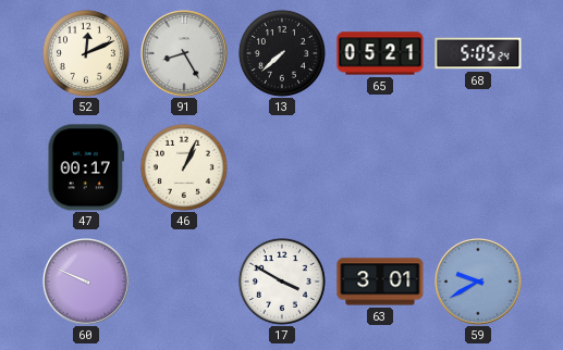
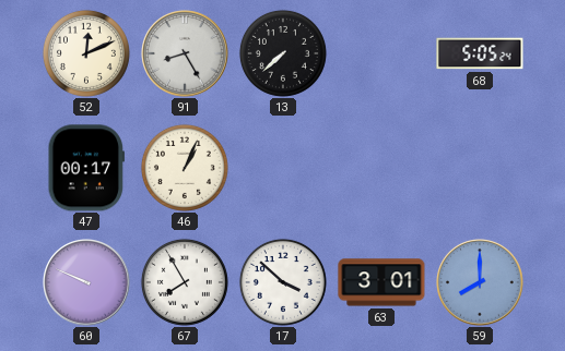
65: 05:21 -> none (380, 53)
67: none -> 7:55 (185, 282)
17: 3:50 -> 3:52 (283, 282)
59: 9:40 -> 8:00 (480, 282)
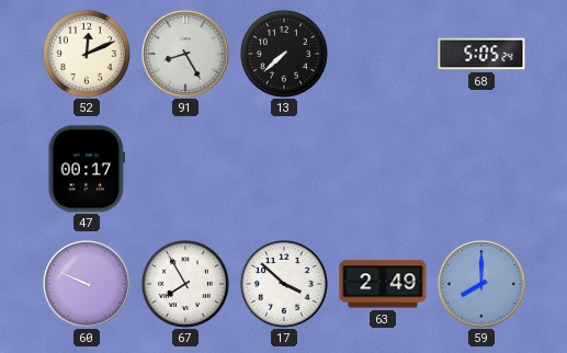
46: 1:04 -> none (185, 168)
63: 3:01 -> 2:49 (383, 284)
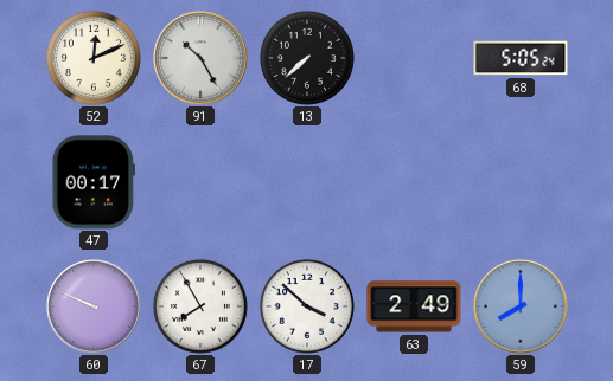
91: 8:25 -> 10:25 (200, 58)
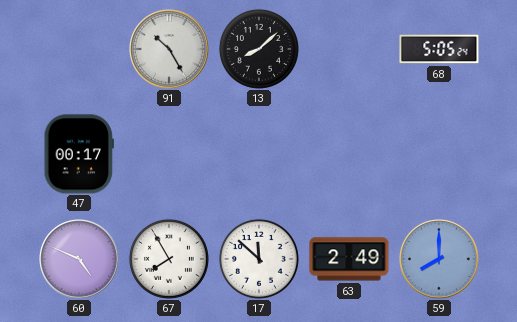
52: 12:11 -> none (94, 58)
13: 7:38 -> 8:08 (259, 49)
60: 9:49 -> 4:49 (79, 259)
17: 3:52 -> 11:52 (259, 259)
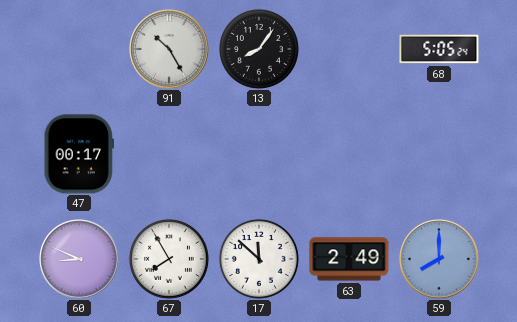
13: 8:08 -> 8:06 (259, 49)
60: 4:49 -> 8:49 (79, 259)
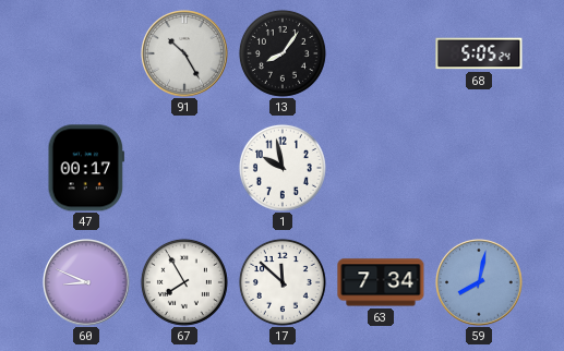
1: none -> 9:58 (283, 168)
63: 2:49 -> 7:34 (381, 282)
59: 8:00 -> 8:02 (479, 282)
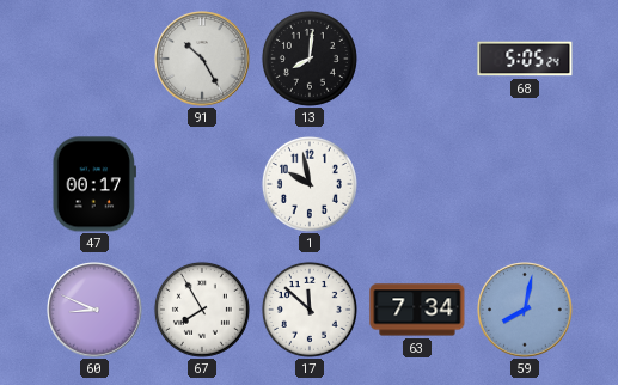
13: 8:06 -> 8:01 (310, 59)
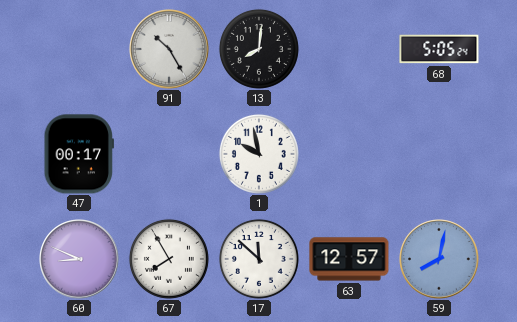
63: 7:34 -> 12:57 (349, 259)
